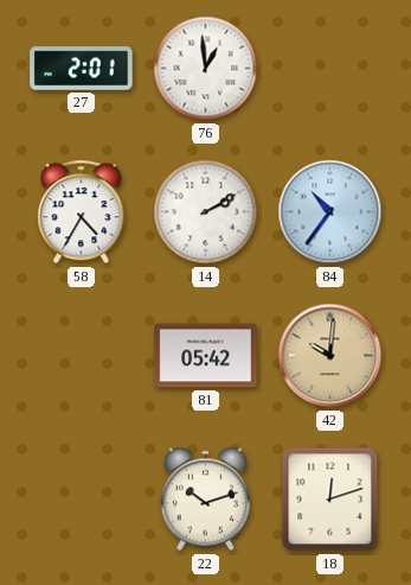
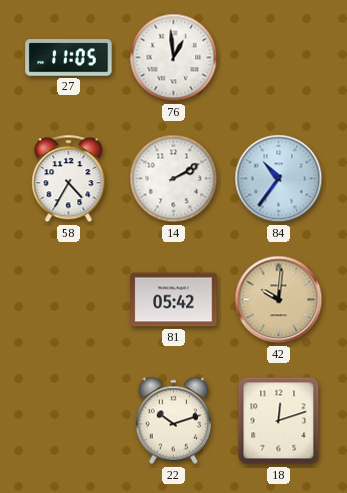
27: 2:01 -> 11:05 (69, 58)
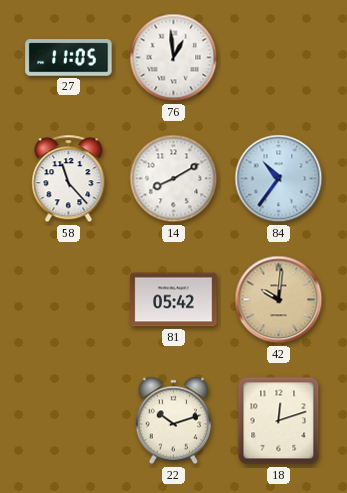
58: 4:35 -> 11:23 (69, 179)
14: 2:10 -> 8:10 (174, 179)
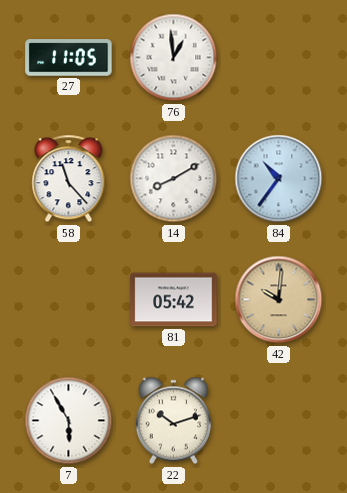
7: none -> 5:55 (69, 421)
18: 12:12 -> none (279, 421)
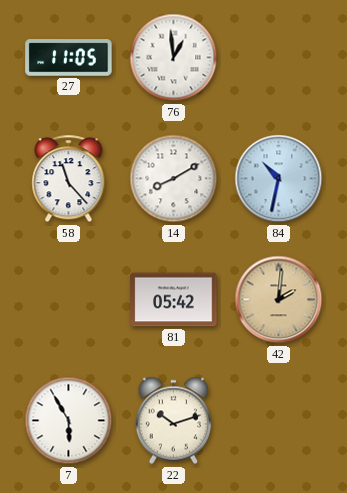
84: 10:36 -> 10:32 (279, 179)
42: 10:01 -> 2:01 (279, 300)
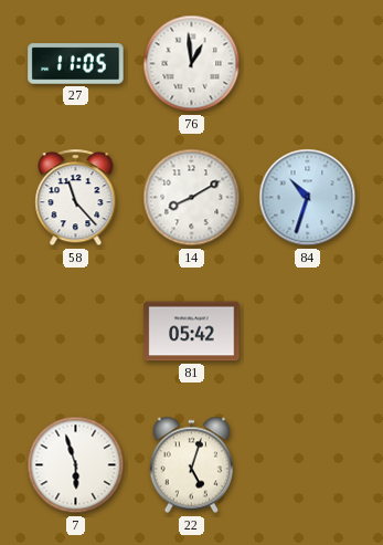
84: 10:32 -> 10:33 (308, 198)
42: 2:01 -> none (279, 300)
7: 5:55 -> 5:57 (76, 465)
22: 10:12 -> 5:03 (191, 465)
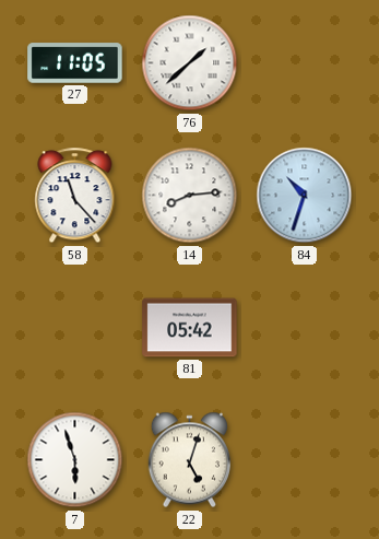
76: 12:59 -> 1:38 (190, 63)
14: 8:10 -> 8:14 (190, 196)
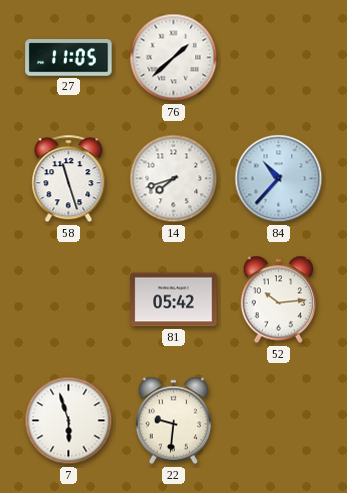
58: 11:23 -> 11:27 (69, 179)
14: 8:14 -> 7:42 (174, 179)
84: 10:33 -> 10:37 (279, 179)
52: none -> 10:14 (278, 300)
22: 5:03 -> 9:31 (173, 421)
